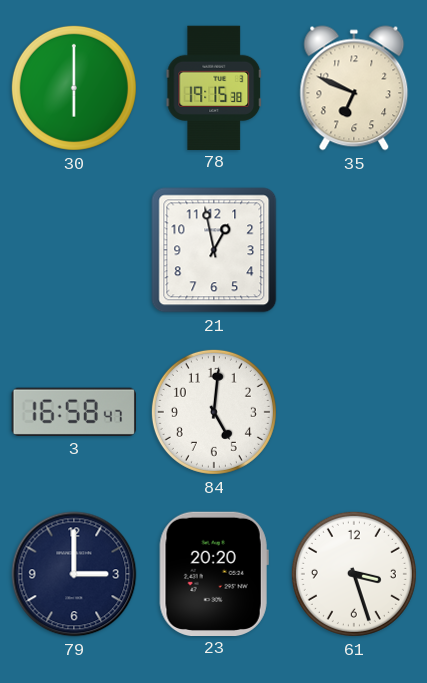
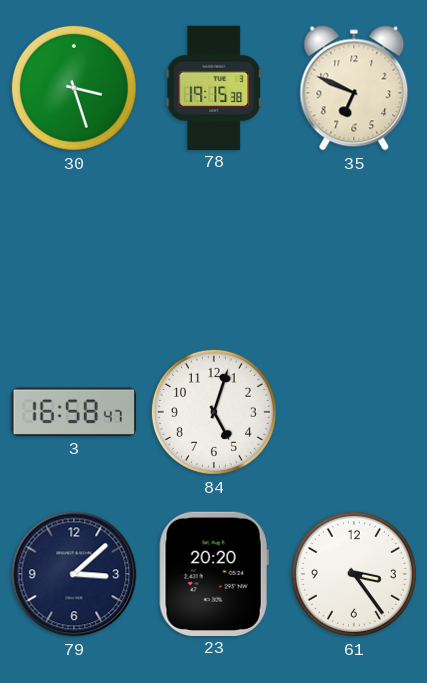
30: 6:00 -> 3:27 (74, 88)
21: 12:58 -> none (214, 250)
84: 5:01 -> 5:03 (214, 412)
79: 3:00 -> 3:08 (74, 574)
61: 3:27 -> 3:24 (354, 574)
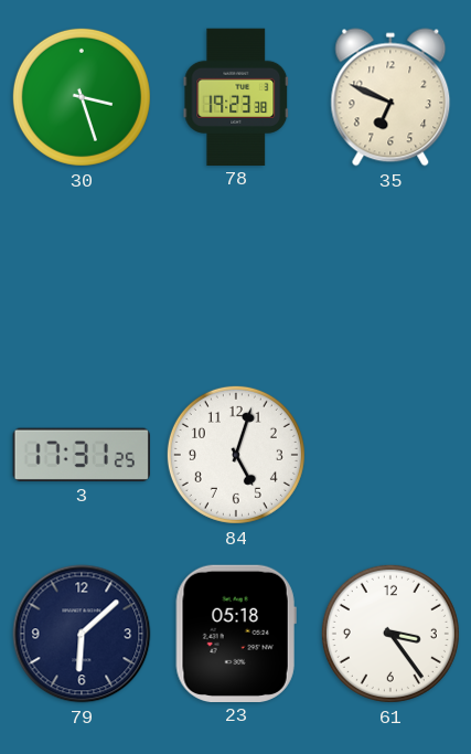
78: 19:15 -> 19:23 (236, 96)
3: 16:58 -> 17:31 (82, 455)
79: 3:08 -> 6:08 (82, 634)
23: 20:20 -> 05:18 (236, 633)
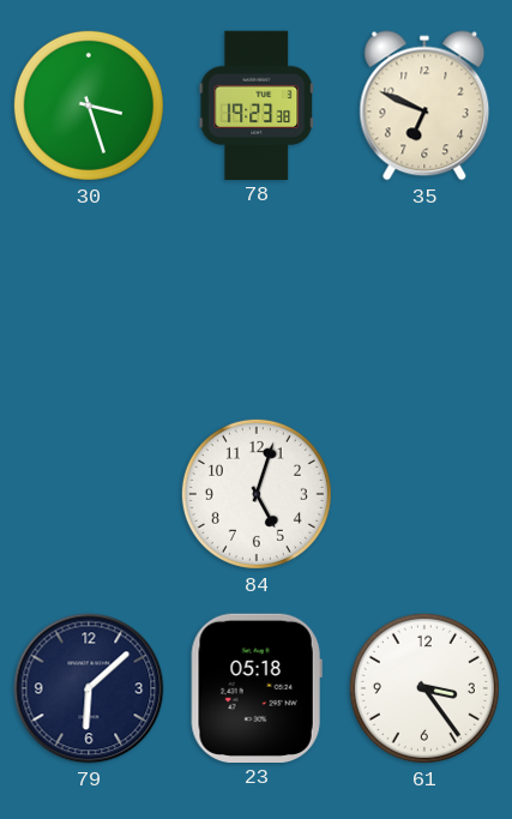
3: 17:31 -> none (82, 455)
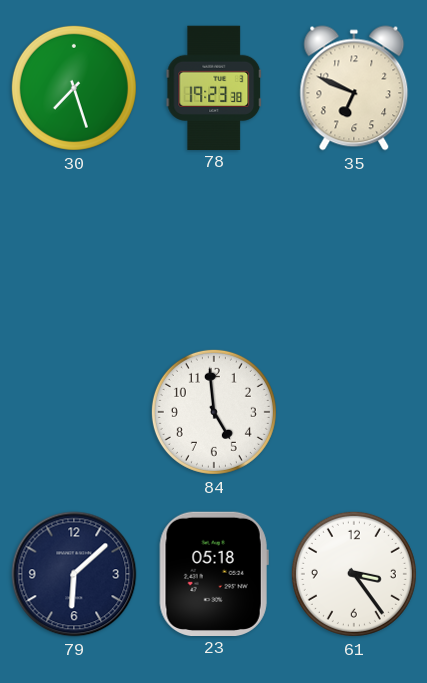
30: 3:27 -> 7:27 (74, 88)
84: 5:03 -> 4:59 (214, 412)
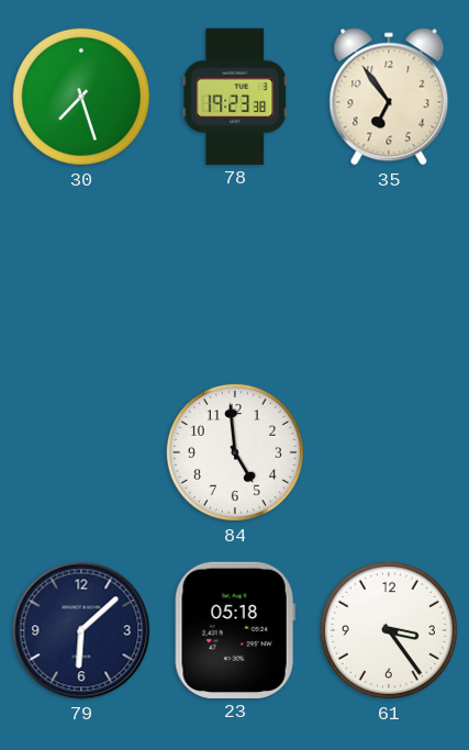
35: 6:49 -> 6:54 (389, 97)
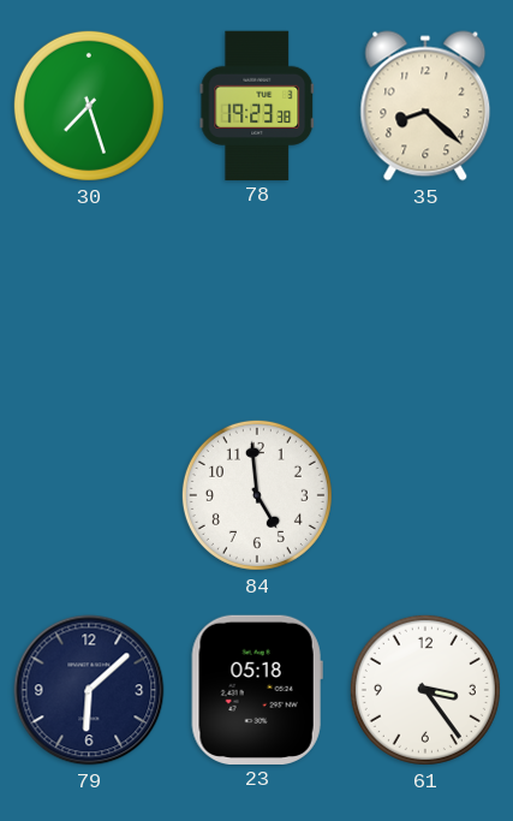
35: 6:54 -> 8:22 (425, 106)
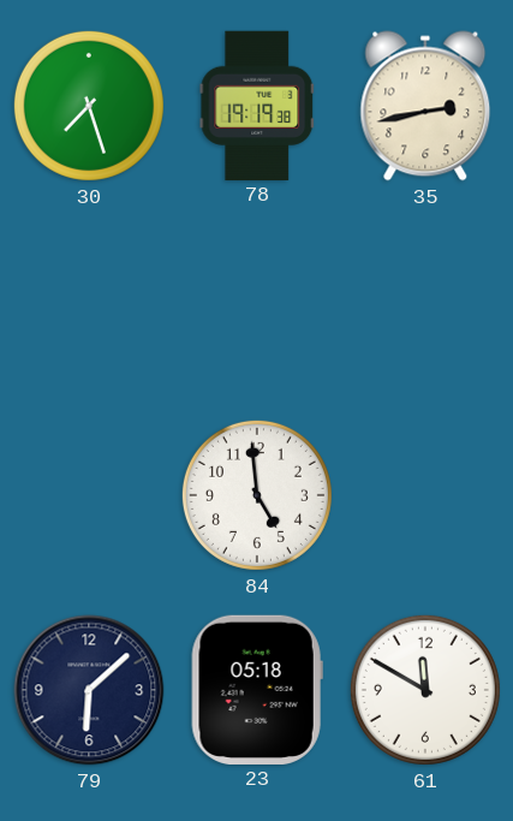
78: 19:23 -> 19:19 (257, 105)
35: 8:22 -> 2:43 (425, 106)
61: 3:24 -> 11:50 (425, 690)
